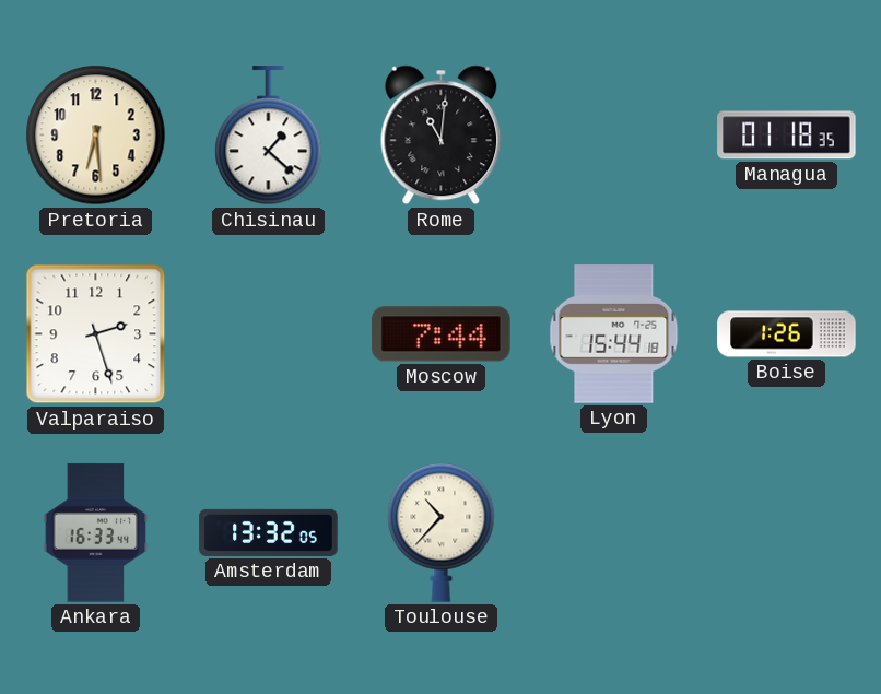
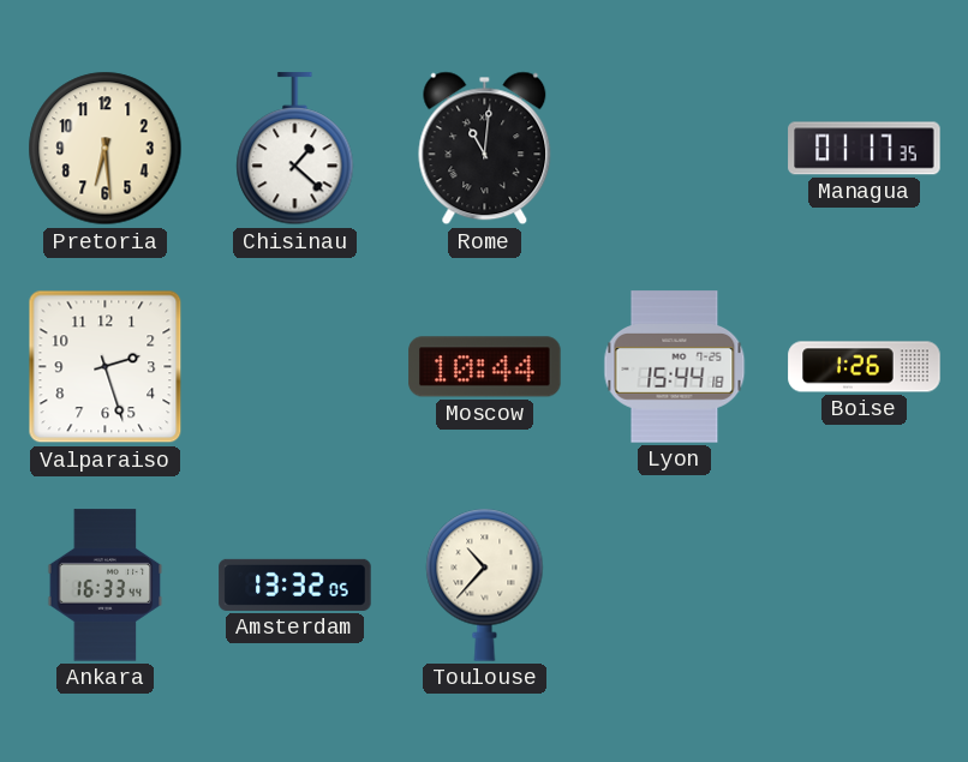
Managua: 01:18 -> 01:17 (865, 149)
Moscow: 7:44 -> 10:44 (485, 367)
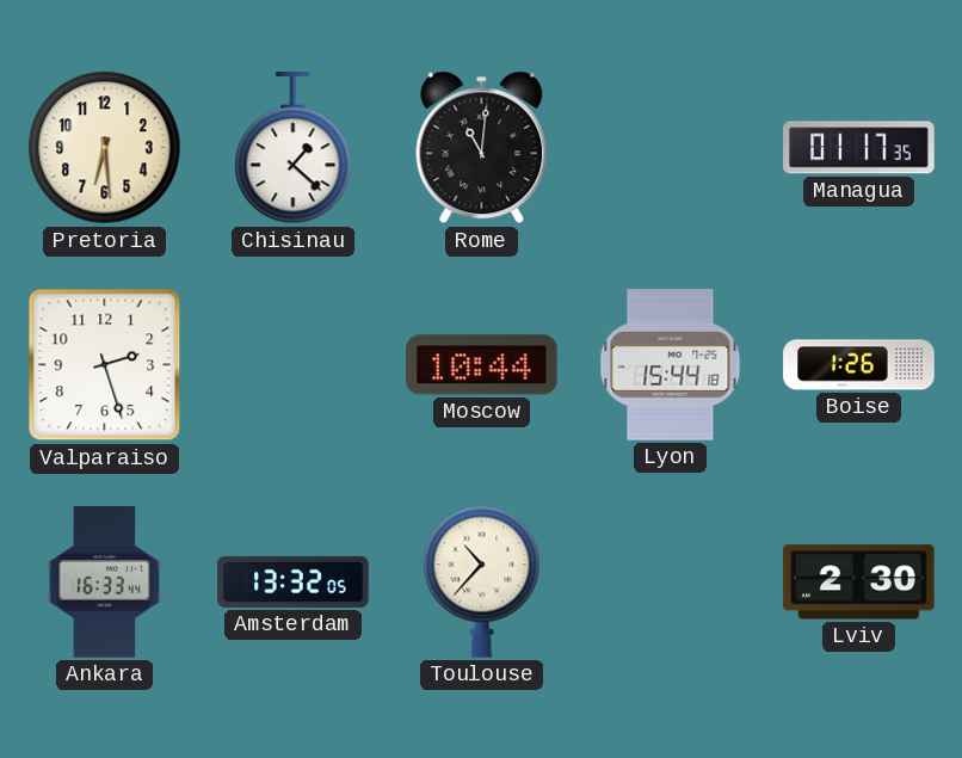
Lviv: none -> 2:30 (859, 583)
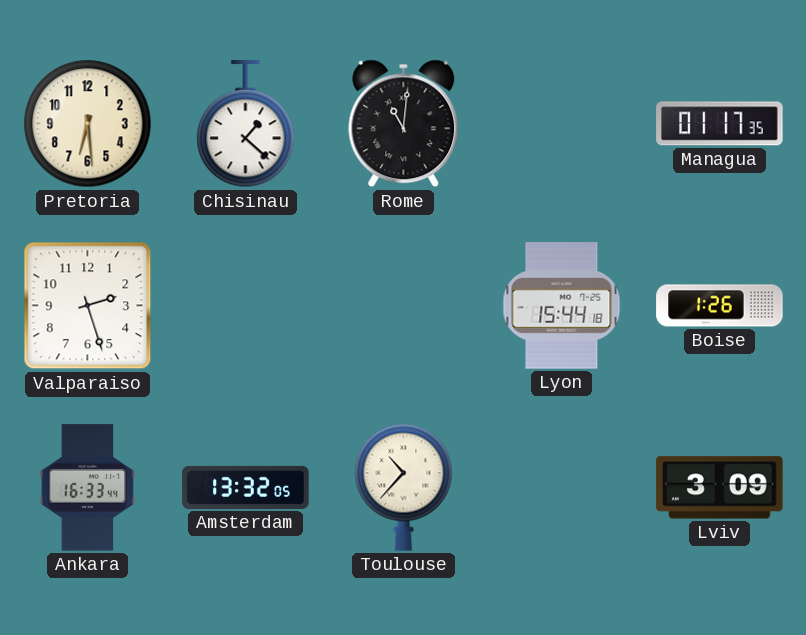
Moscow: 10:44 -> none (482, 365)
Lviv: 2:30 -> 3:09 (720, 488)
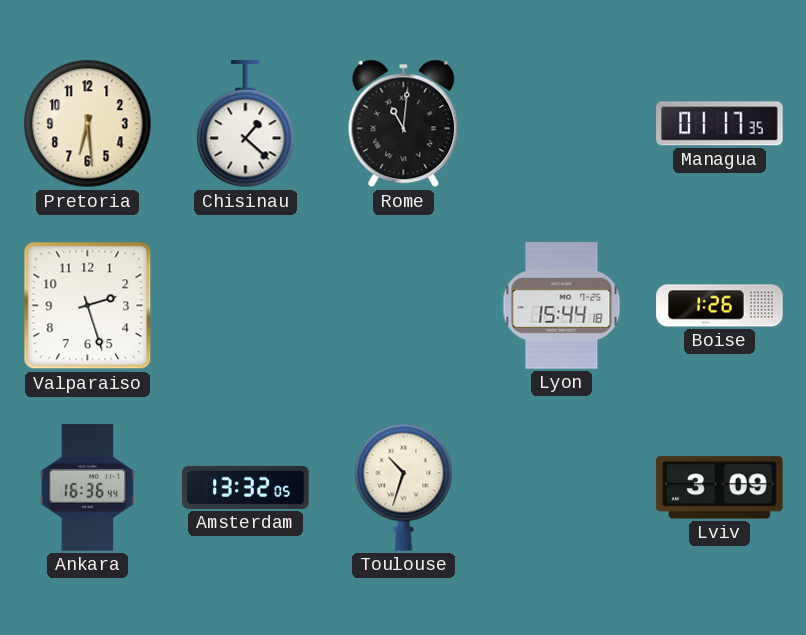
Ankara: 16:33 -> 16:36 (88, 488)
Toulouse: 10:37 -> 10:33 (404, 487)
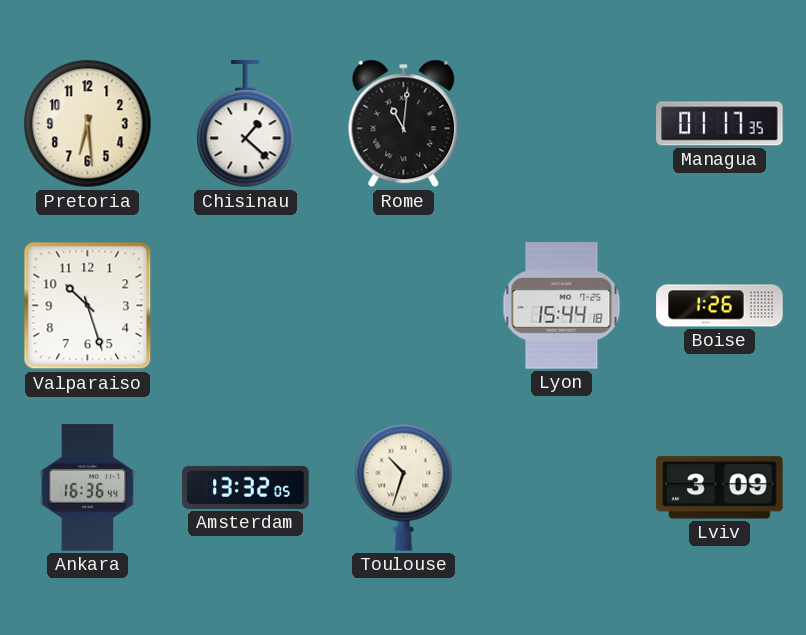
Valparaiso: 2:27 -> 10:27 (88, 306)
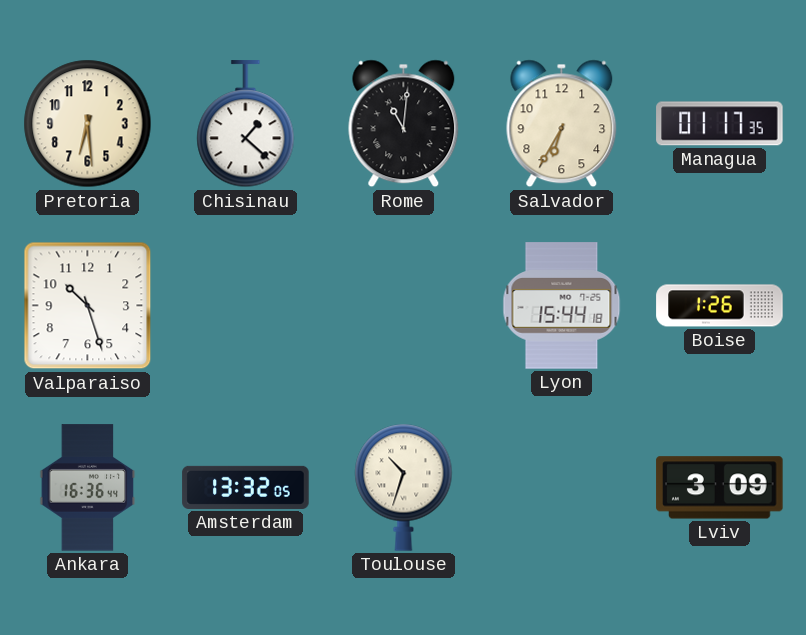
Salvador: none -> 6:35 (562, 124)
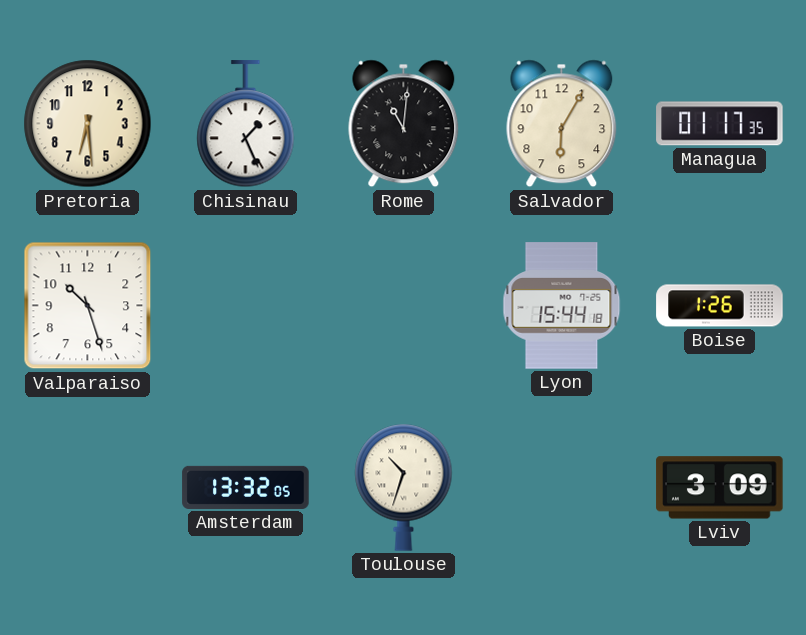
Chisinau: 1:22 -> 1:26 (246, 124)
Salvador: 6:35 -> 6:05 (562, 124)
Ankara: 16:36 -> none (88, 488)
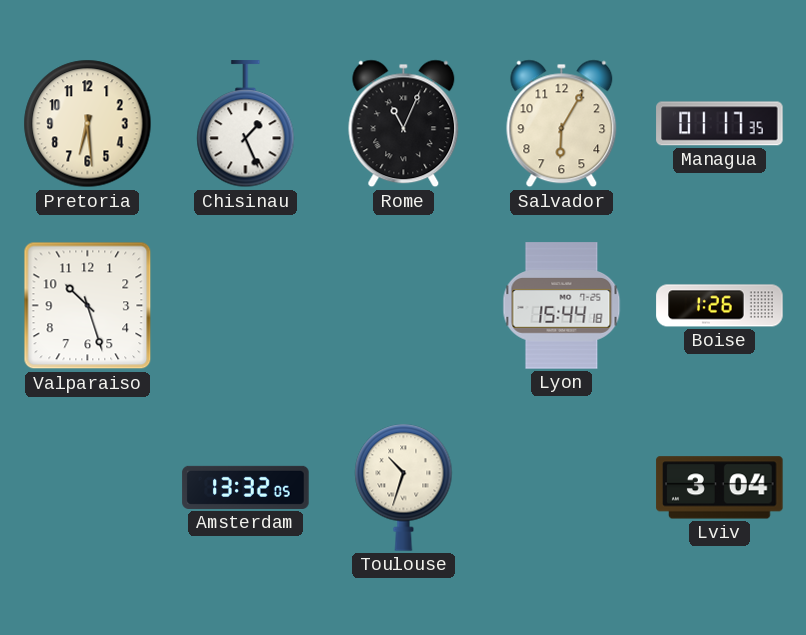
Rome: 11:01 -> 11:04 (404, 124)
Lviv: 3:09 -> 3:04 (720, 488)
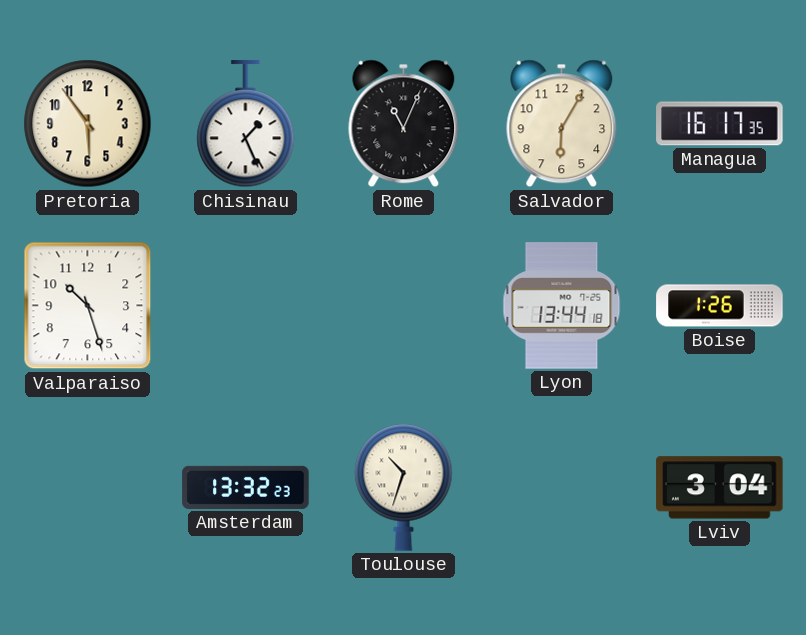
Pretoria: 6:29 -> 5:54 (88, 124)
Managua: 01:17 -> 16:17 (720, 124)
Lyon: 15:44 -> 13:44 (562, 306)
Amsterdam: 13:32:05 -> 13:32:23 (246, 487)
